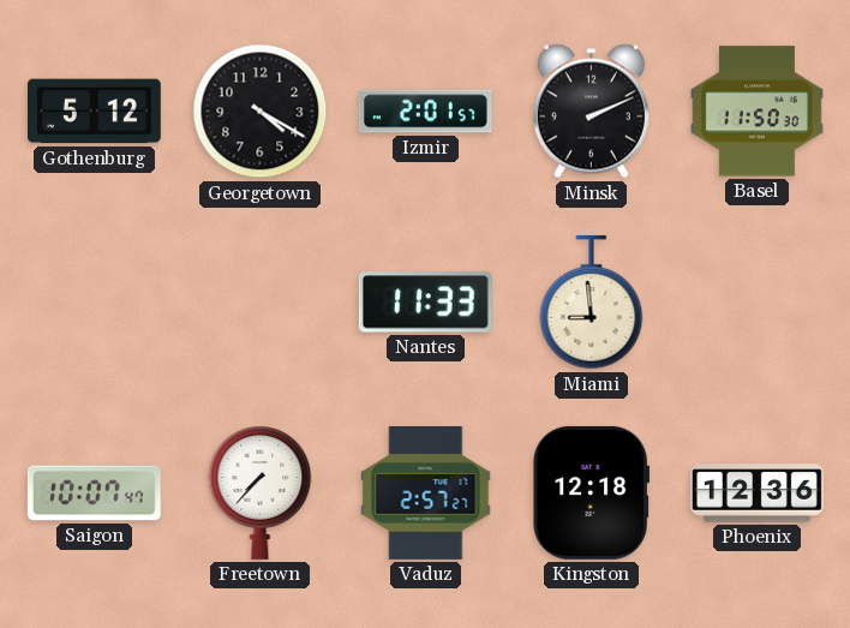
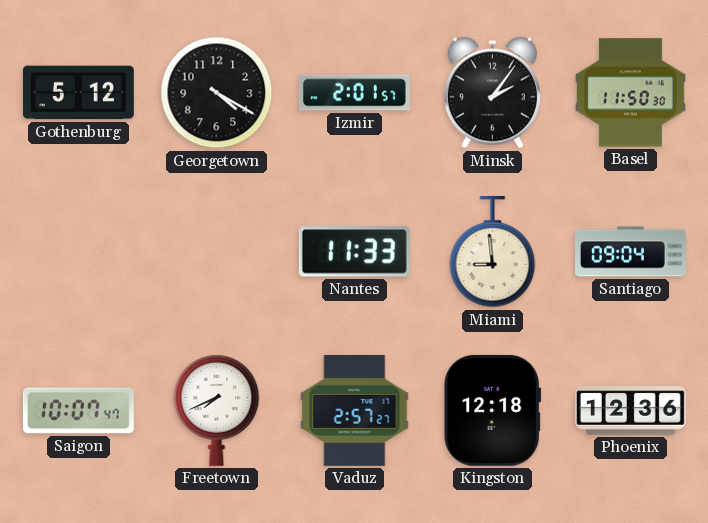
Minsk: 2:11 -> 2:06 (492, 93)
Santiago: none -> 09:04 (631, 252)
Freetown: 7:37 -> 7:41 (217, 410)
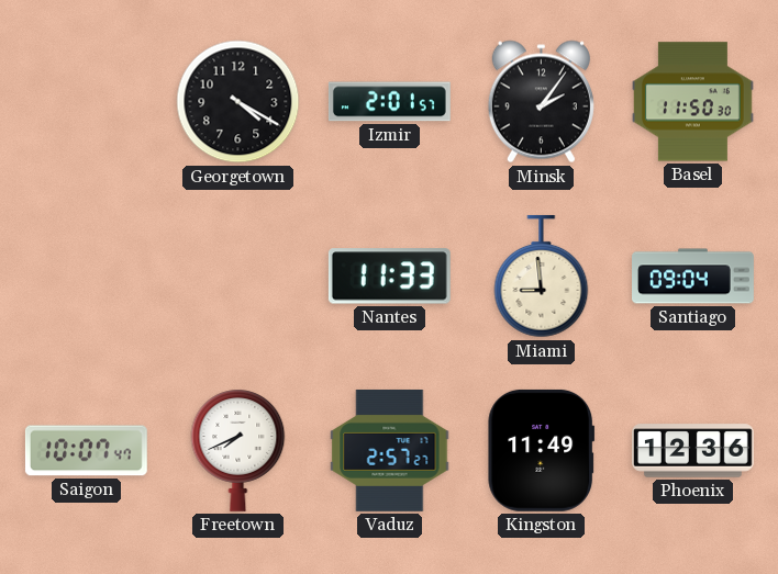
Gothenburg: 5:12 -> none (78, 93)
Kingston: 12:18 -> 11:49 (542, 450)
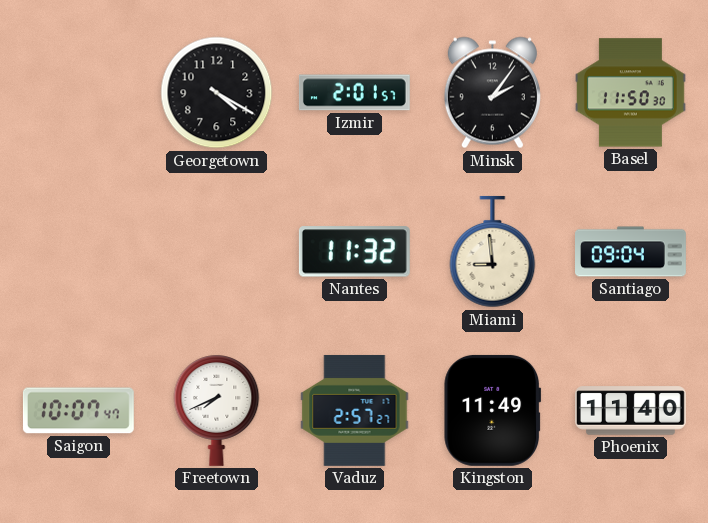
Nantes: 11:33 -> 11:32 (354, 252)
Phoenix: 12:36 -> 11:40 (631, 411)
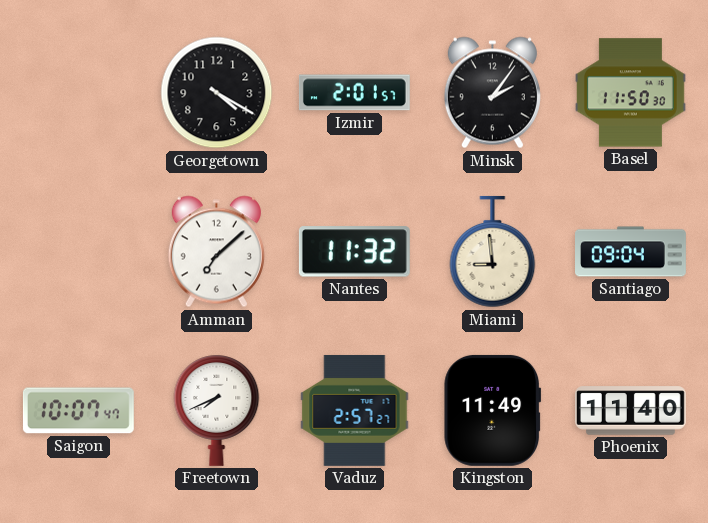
Amman: none -> 7:08 (216, 252)
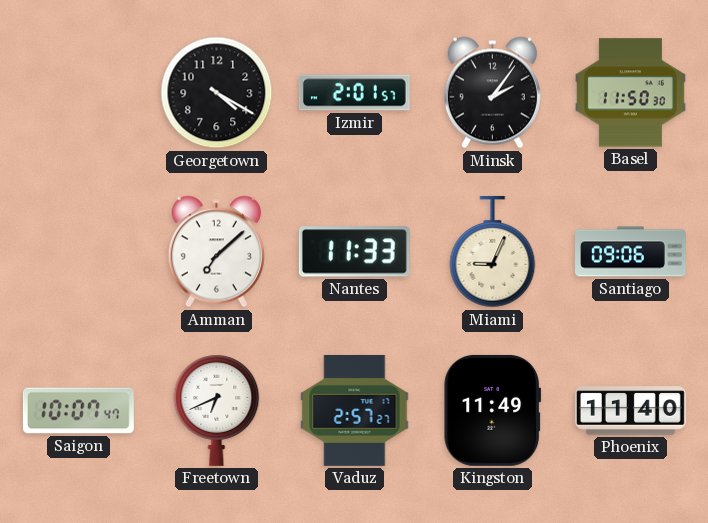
Nantes: 11:32 -> 11:33 (354, 252)
Miami: 8:59 -> 9:04 (493, 252)
Santiago: 09:04 -> 09:06 (631, 252)
Freetown: 7:41 -> 6:41 (217, 410)
